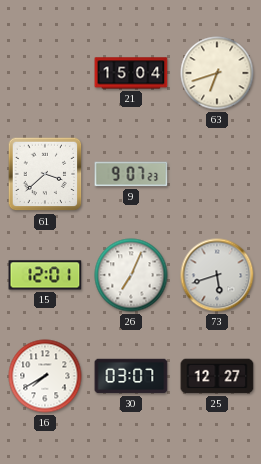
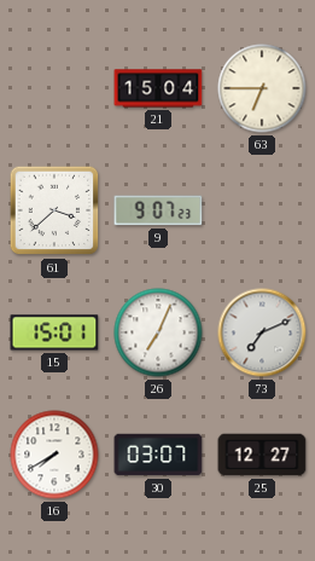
63: 6:42 -> 6:45 (262, 88)
15: 12:01 -> 15:01 (54, 332)
73: 5:42 -> 7:11 (262, 332)
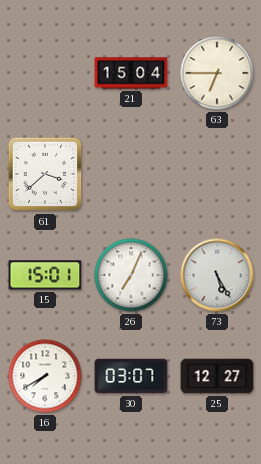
9: 9:07 -> none (158, 210)
73: 7:11 -> 5:25 (217, 275)
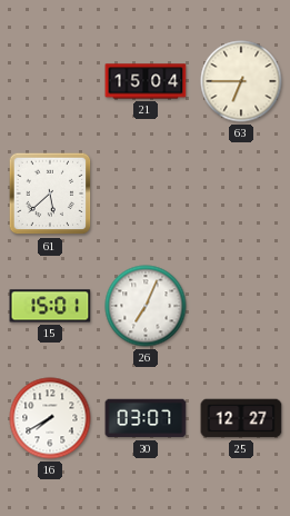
61: 3:38 -> 5:38 (50, 193)
73: 5:25 -> none (217, 275)
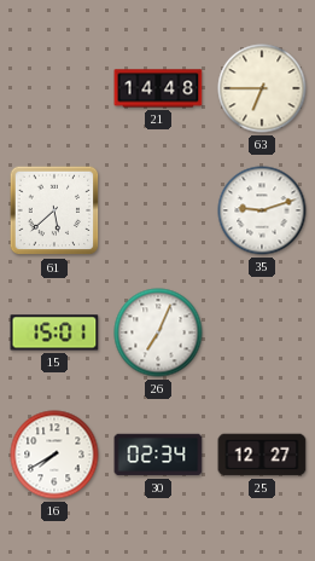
21: 15:04 -> 14:48 (158, 88)
35: none -> 9:12 (262, 210)
30: 03:07 -> 02:34 (158, 455)
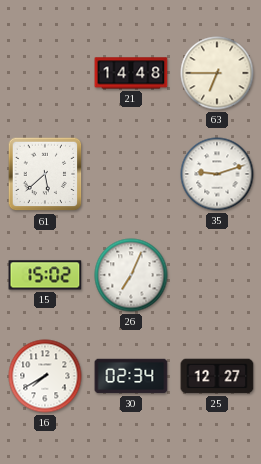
15: 15:01 -> 15:02 (45, 275)
